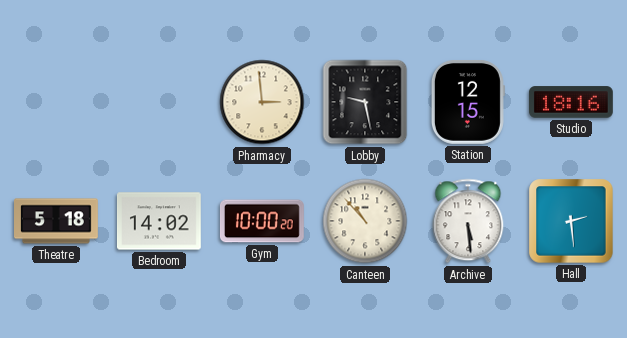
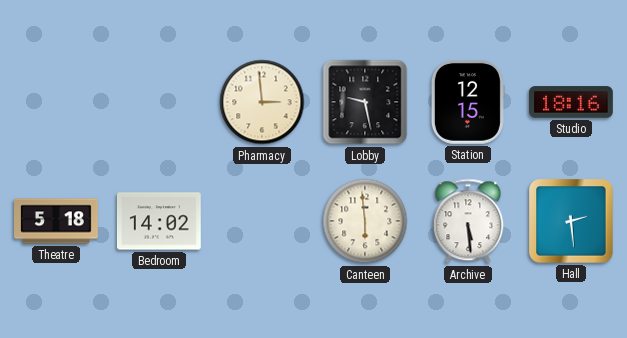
Gym: 10:00 -> none (262, 221)
Canteen: 10:53 -> 5:59 (365, 221)
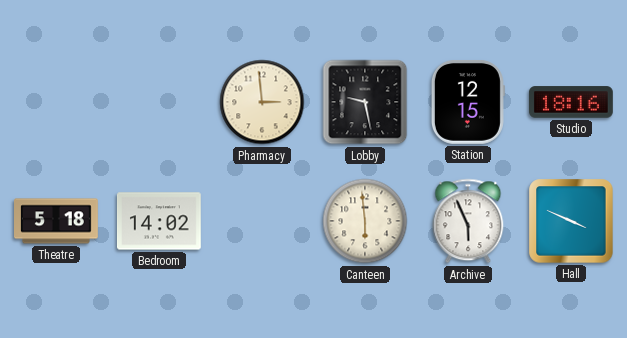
Archive: 5:29 -> 5:56 (468, 221)
Hall: 2:29 -> 3:49 (571, 221)
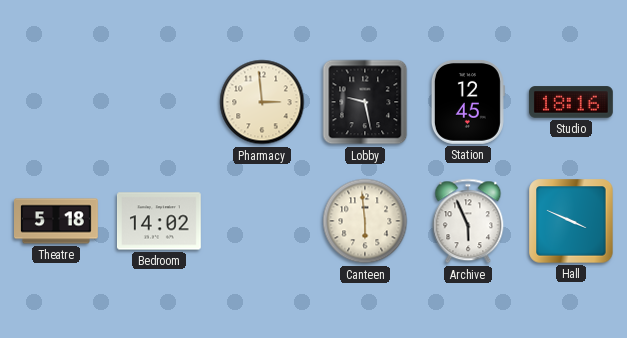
Station: 12:15 -> 12:45 (468, 102)
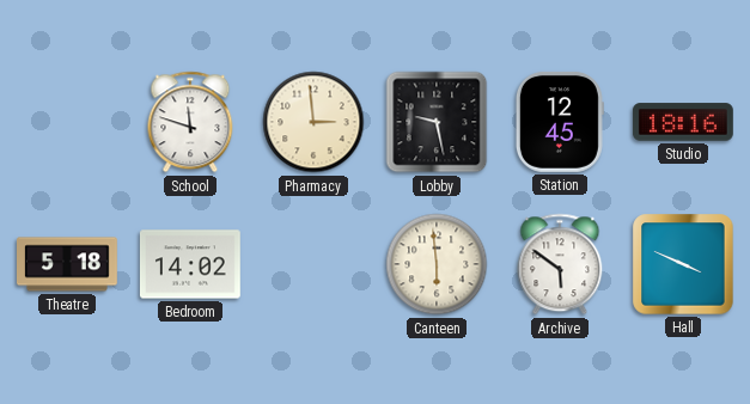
School: none -> 11:48 (190, 122)
Archive: 5:56 -> 5:51 (560, 264)
